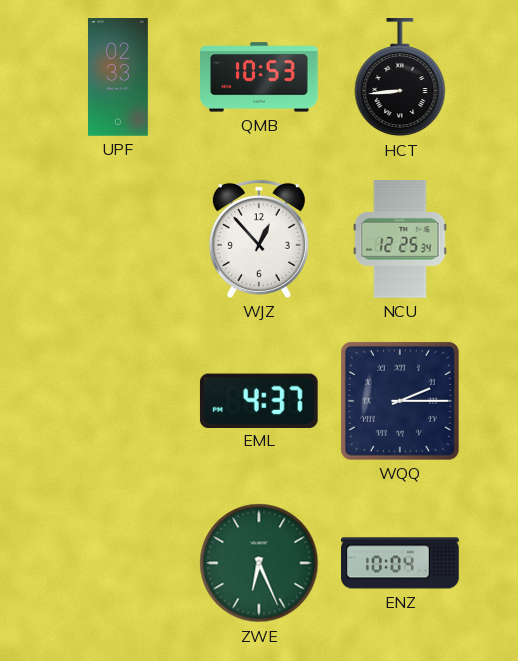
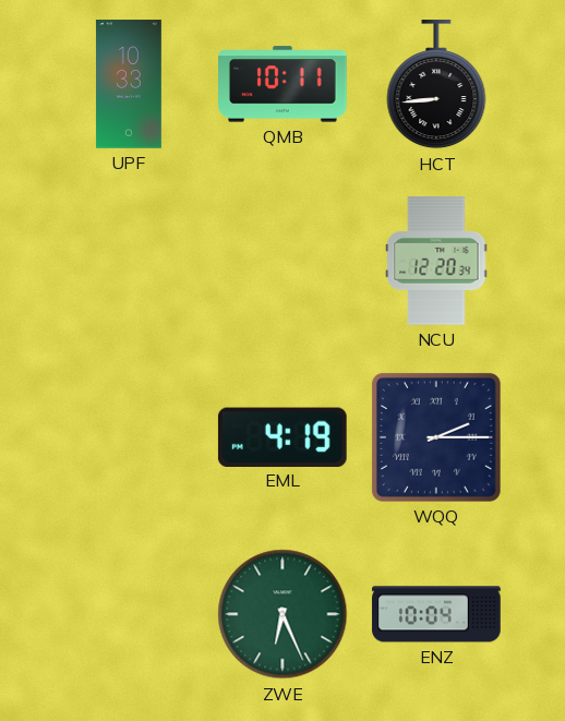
UPF: 02:33 -> 10:33 (129, 84)
QMB: 10:53 -> 10:11 (284, 84)
WJZ: 12:53 -> none (259, 239)
NCU: 12:25 -> 12:20 (436, 261)
EML: 4:37 -> 4:19 (282, 436)
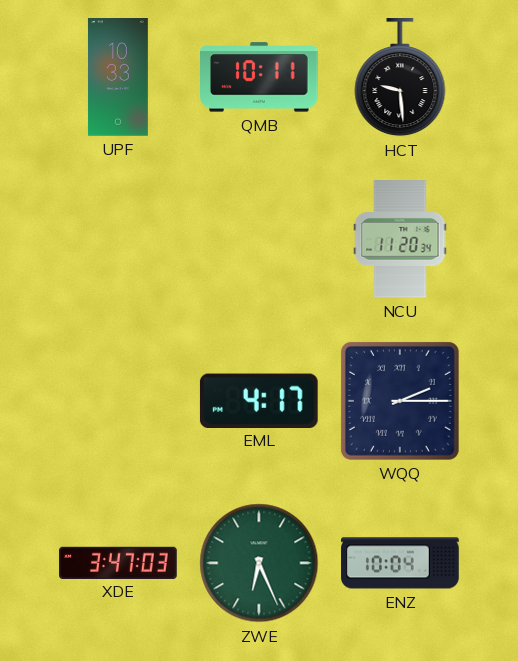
HCT: 8:44 -> 9:29 (400, 78)
NCU: 12:20 -> 11:20 (400, 239)
EML: 4:19 -> 4:17 (259, 400)
XDE: none -> 3:47 (118, 562)
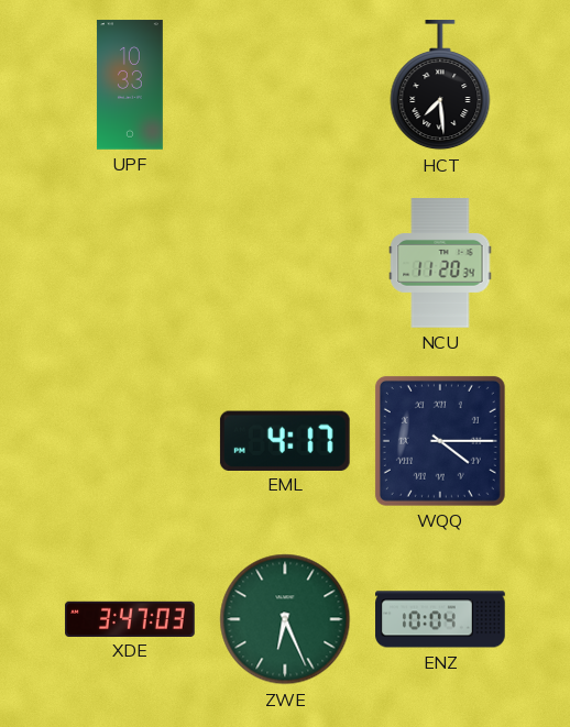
QMB: 10:11 -> none (260, 77)
HCT: 9:29 -> 7:29 (440, 86)
WQQ: 2:15 -> 4:15 (440, 441)
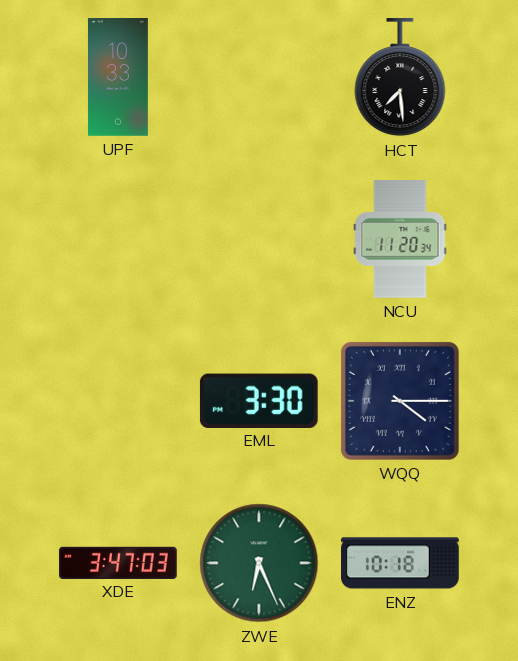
EML: 4:17 -> 3:30 (259, 400)
ENZ: 10:04 -> 10:18 (400, 563)
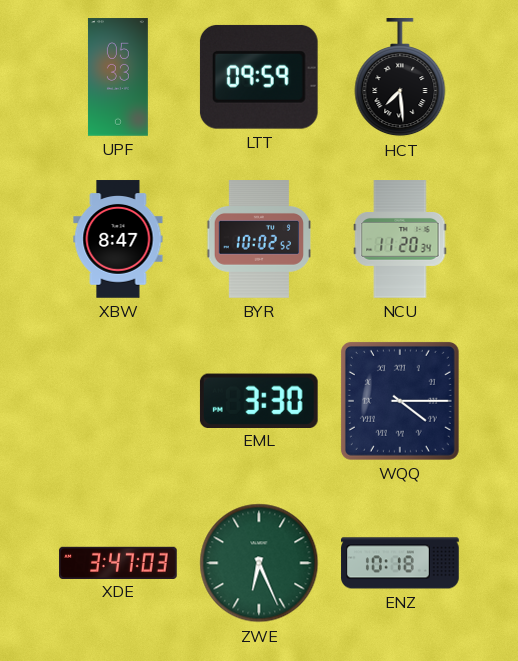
UPF: 10:33 -> 05:33 (118, 77)
LTT: none -> 09:59 (259, 77)
XBW: none -> 8:47 (118, 239)
BYR: none -> 10:02 (259, 239)
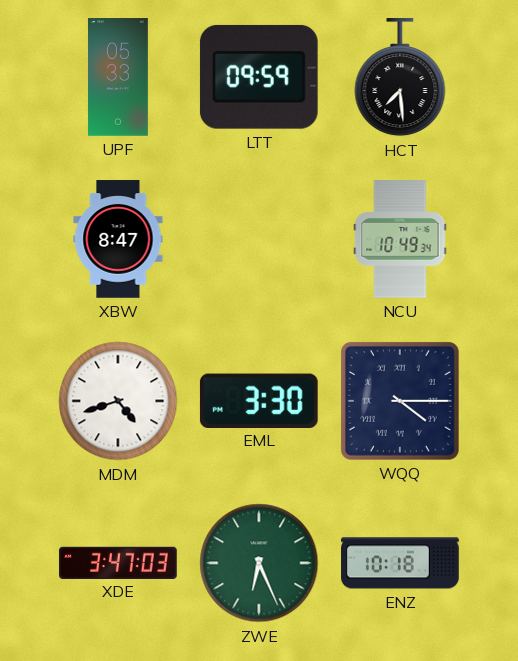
BYR: 10:02 -> none (259, 239)
NCU: 11:20 -> 10:49 (400, 239)
MDM: none -> 4:42 (118, 401)
